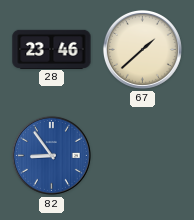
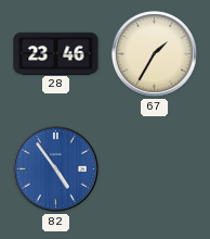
67: 1:38 -> 1:35 (154, 53)
82: 8:54 -> 4:54 (55, 168)
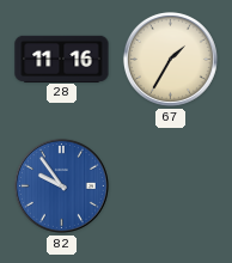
28: 23:46 -> 11:16 (62, 59)
82: 4:54 -> 9:54 (61, 185)
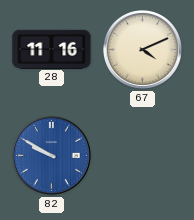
67: 1:35 -> 4:11 (142, 49)
82: 9:54 -> 9:50 (51, 155)
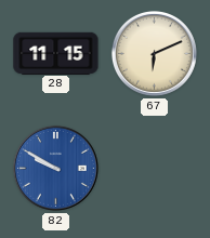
28: 11:16 -> 11:15 (56, 53)
67: 4:11 -> 6:11 (154, 53)
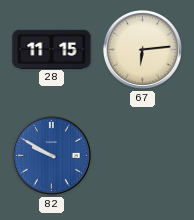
67: 6:11 -> 6:14 (142, 49)
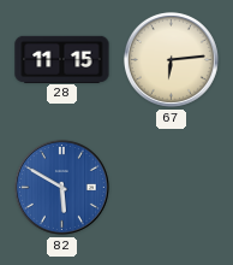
82: 9:50 -> 5:50 (61, 187)
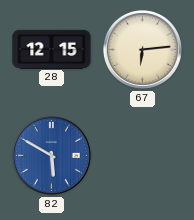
28: 11:15 -> 12:15 (52, 49)
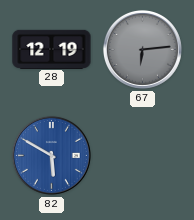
28: 12:15 -> 12:19 (52, 49)
67 dial: cream -> grey (142, 49)
